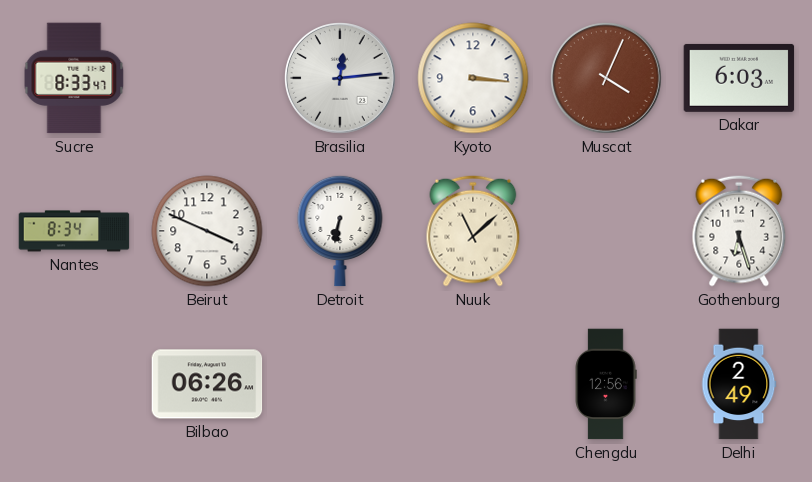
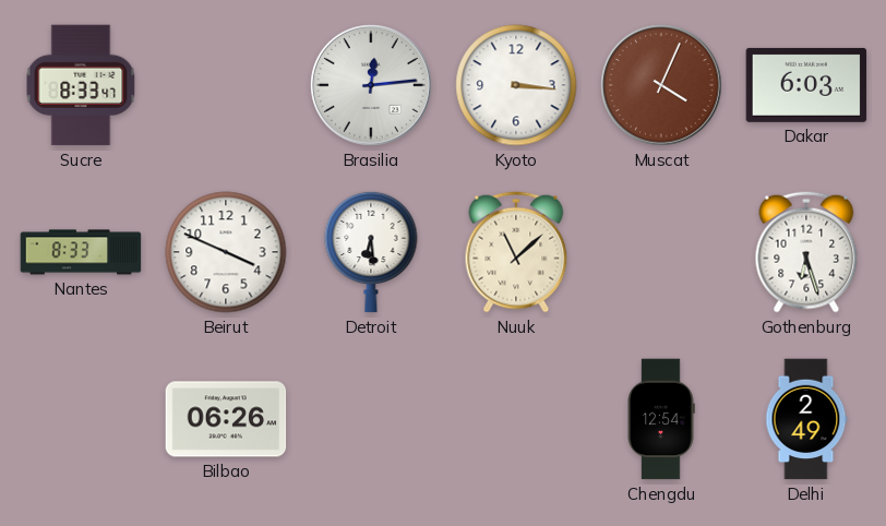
Nantes: 8:34 -> 8:33 (81, 252)
Detroit: 6:32 -> 6:29 (371, 252)
Chengdu: 12:56 -> 12:54 (661, 419)
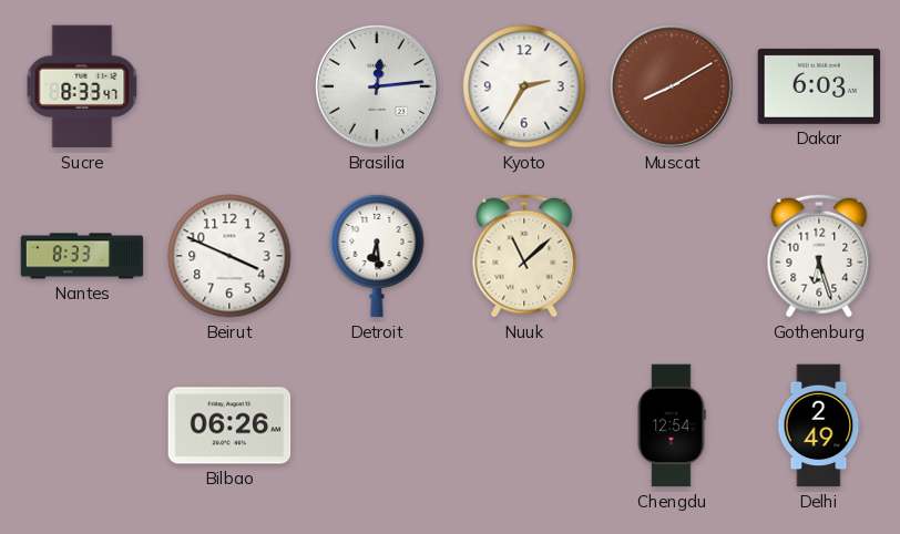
Kyoto: 3:16 -> 2:35 (524, 86)
Muscat: 4:04 -> 8:10 (673, 88)
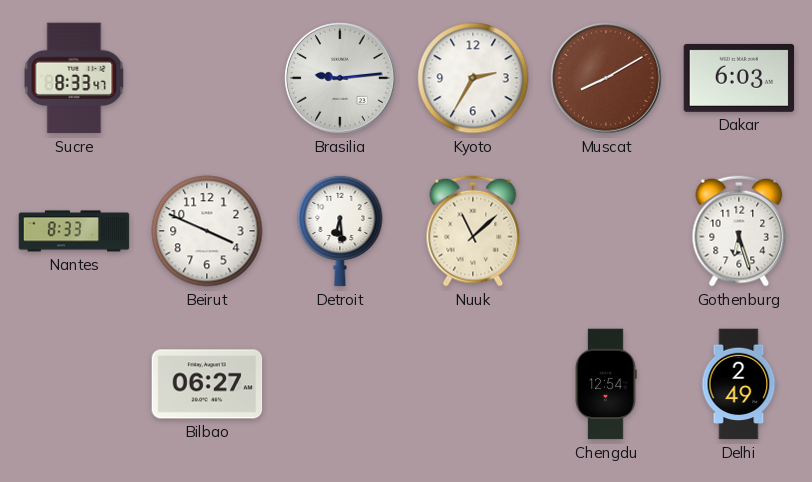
Brasilia: 12:14 -> 9:14 (341, 79)
Bilbao: 06:26 -> 06:27 (207, 384)
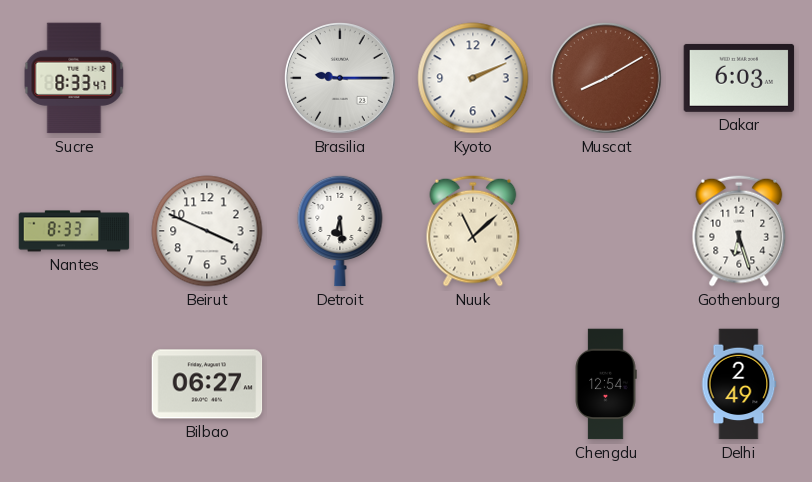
Brasilia: 9:14 -> 9:15 (341, 79)
Kyoto: 2:35 -> 2:11 (473, 78)
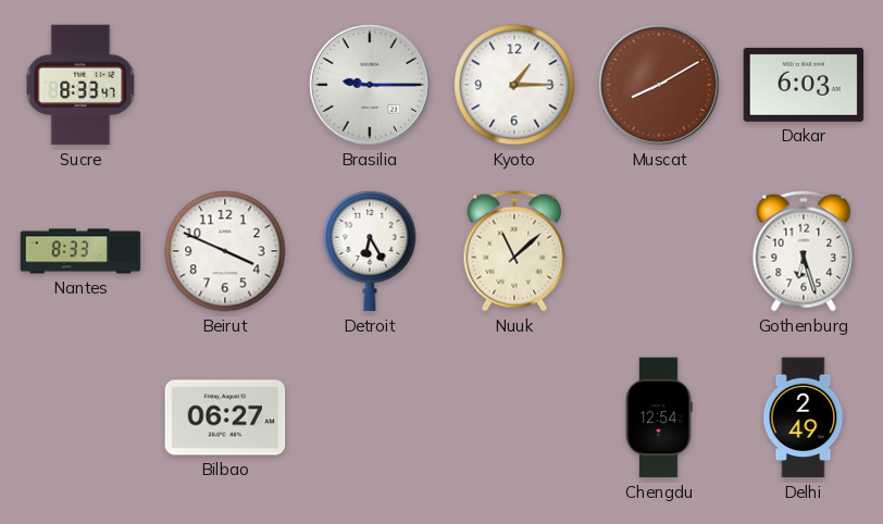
Kyoto: 2:11 -> 1:15 (514, 85)
Detroit: 6:29 -> 6:25 (370, 251)
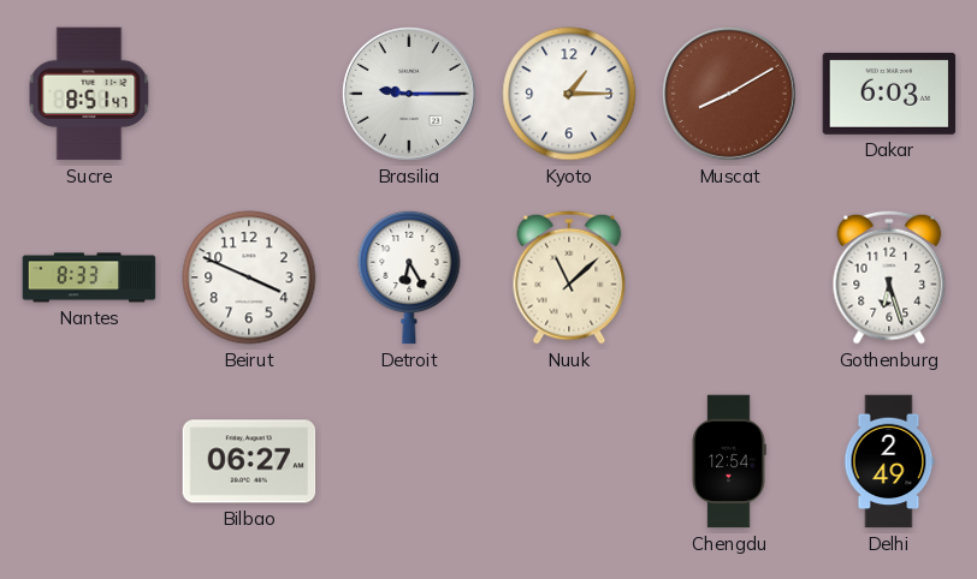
Sucre: 8:33 -> 8:51 (89, 94)
